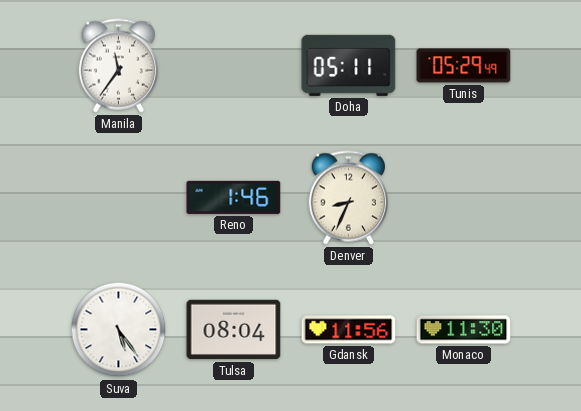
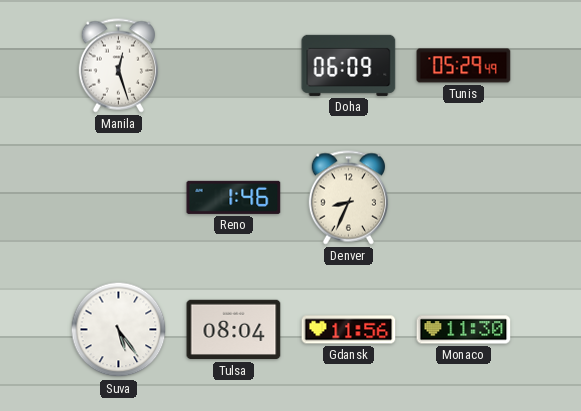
Manila: 11:36 -> 12:27 (118, 66)
Doha: 05:11 -> 06:09 (349, 65)
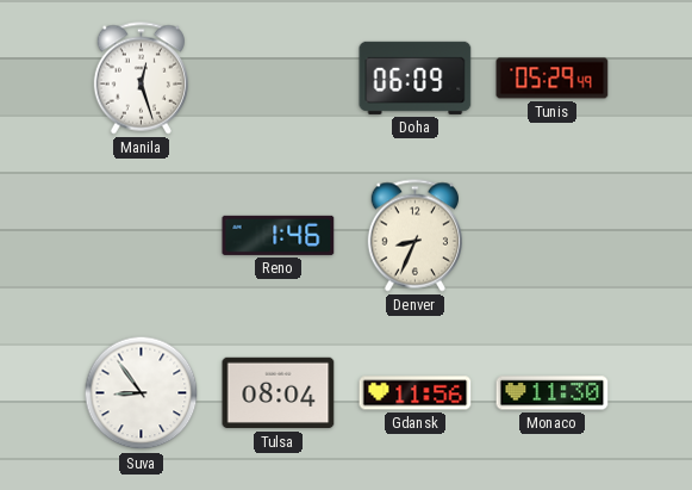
Suva: 5:24 -> 8:54 (142, 393)
